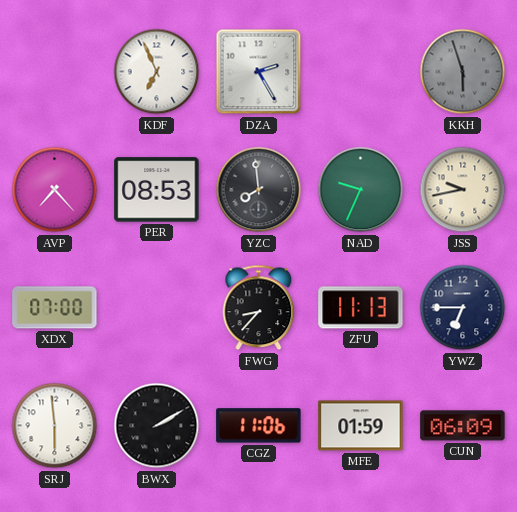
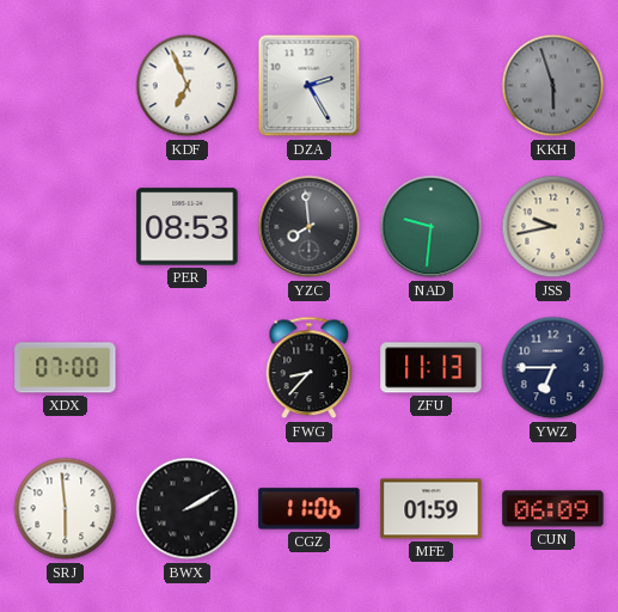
AVP: 7:23 -> none (55, 190)
NAD: 9:34 -> 9:31 (432, 227)
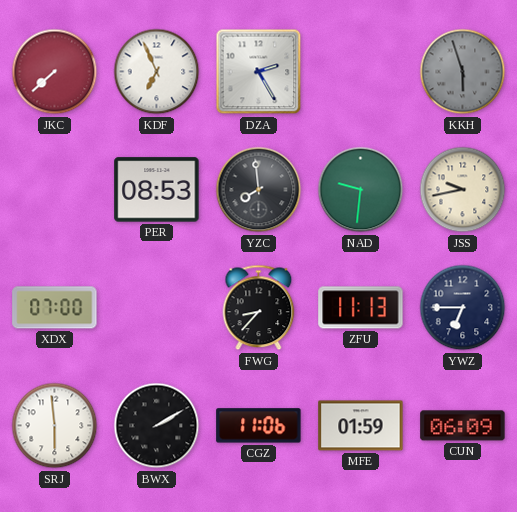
JKC: none -> 7:38 (55, 72)
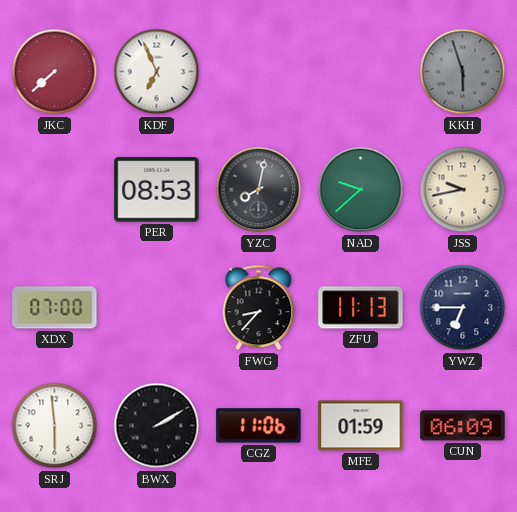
DZA: 2:25 -> none (259, 72)
YZC: 7:59 -> 8:02 (259, 190)
NAD: 9:31 -> 9:38 (361, 190)
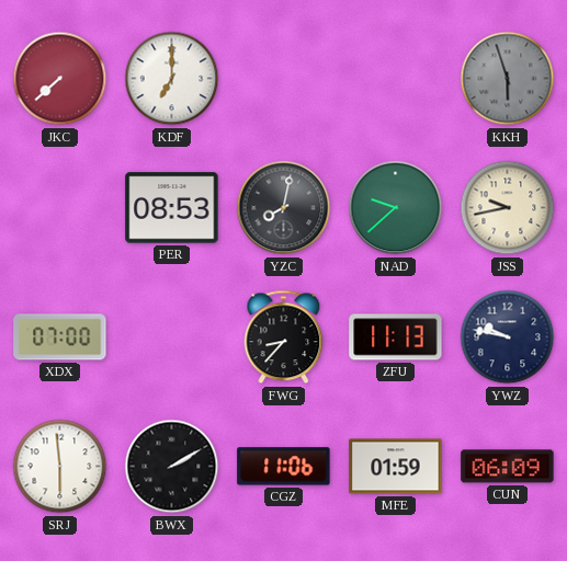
KDF: 6:56 -> 7:00 (172, 79)
YWZ: 6:45 -> 9:47 (508, 337)
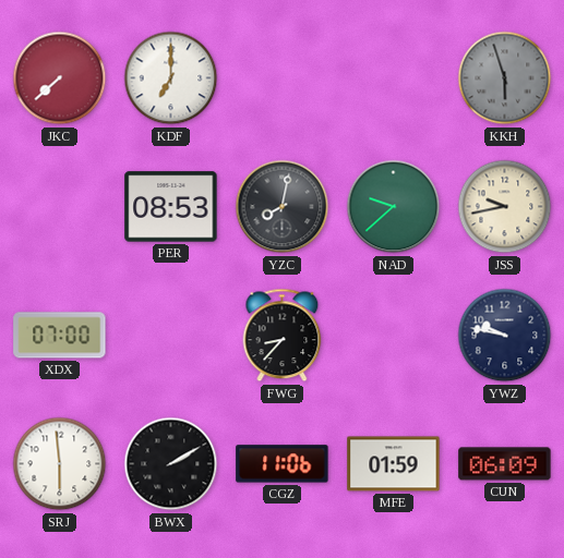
ZFU: 11:13 -> none (396, 337)
